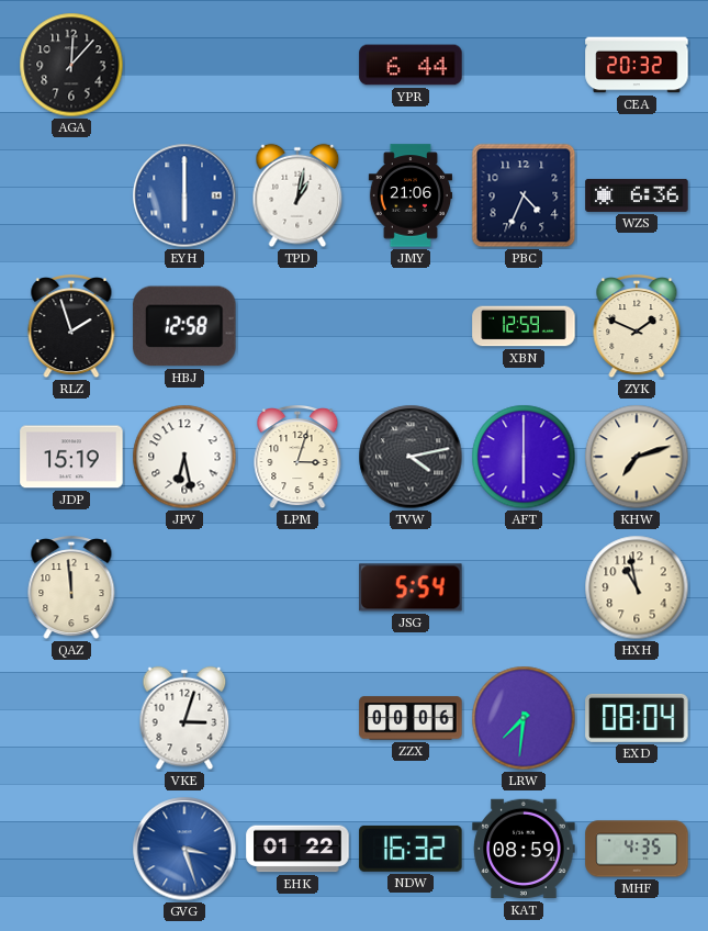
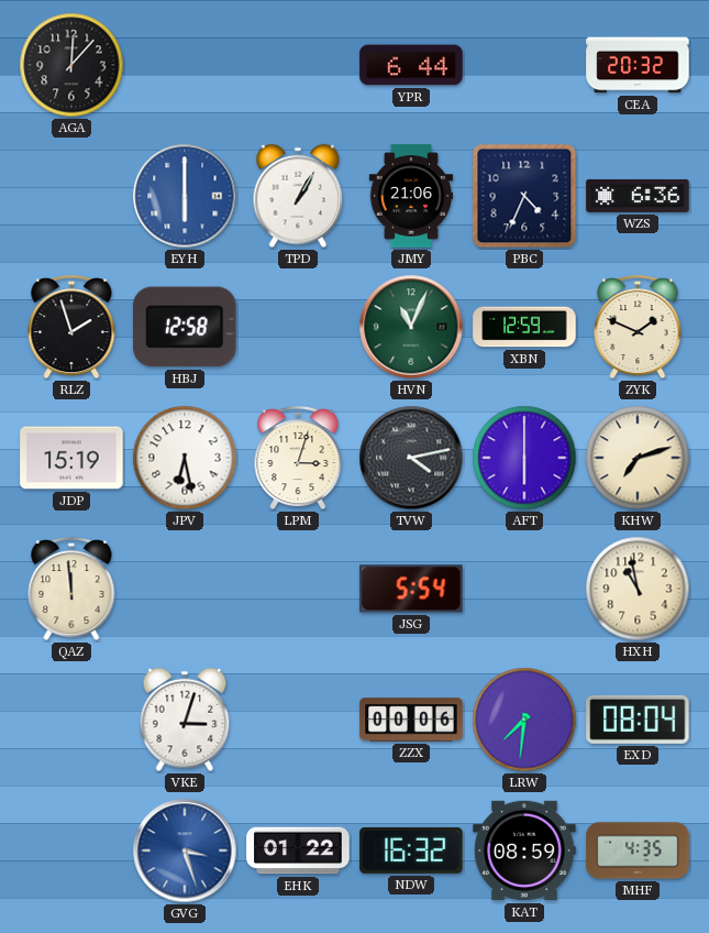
TPD: 1:02 -> 1:05 (298, 196)
HVN: none -> 11:04 (411, 327)
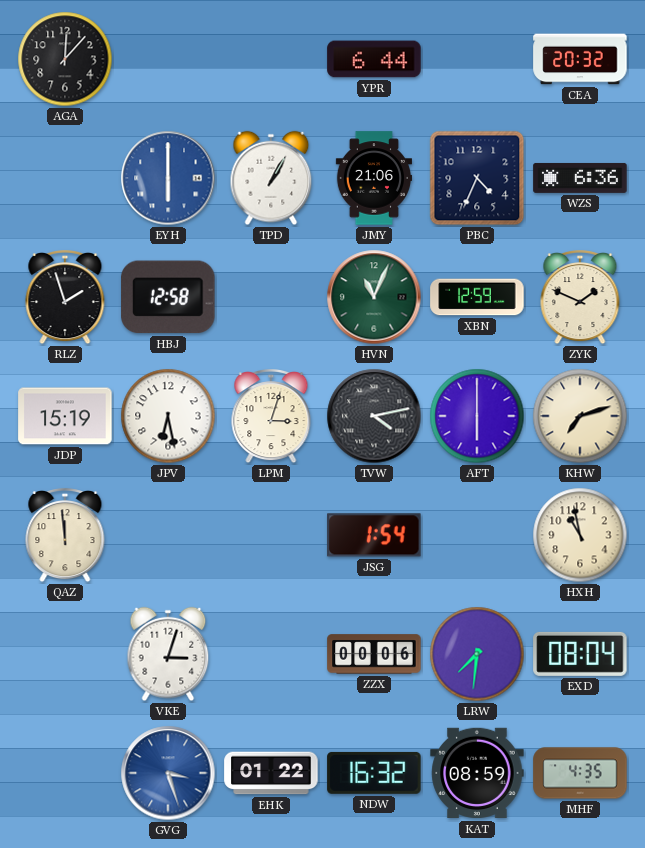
JSG: 5:54 -> 1:54 (374, 535)
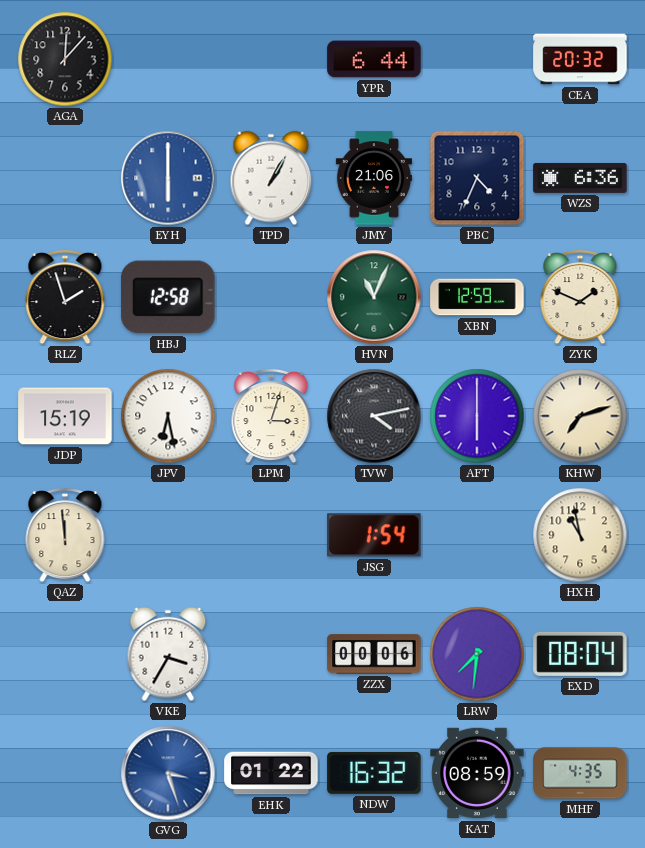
VKE: 3:03 -> 3:35 (168, 654)
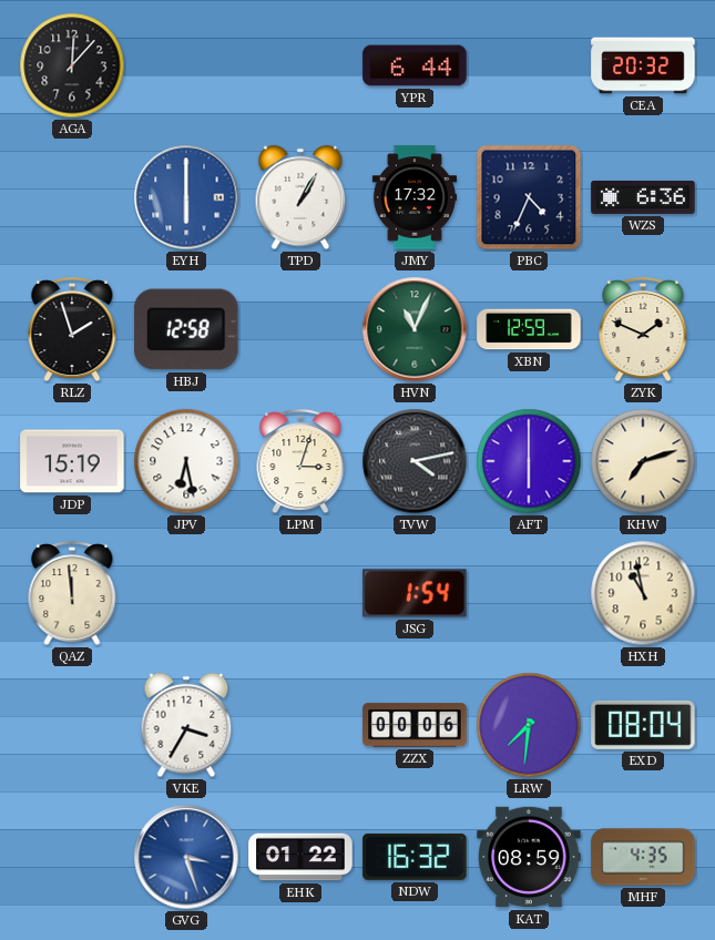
JMY: 21:06 -> 17:32 (413, 197)
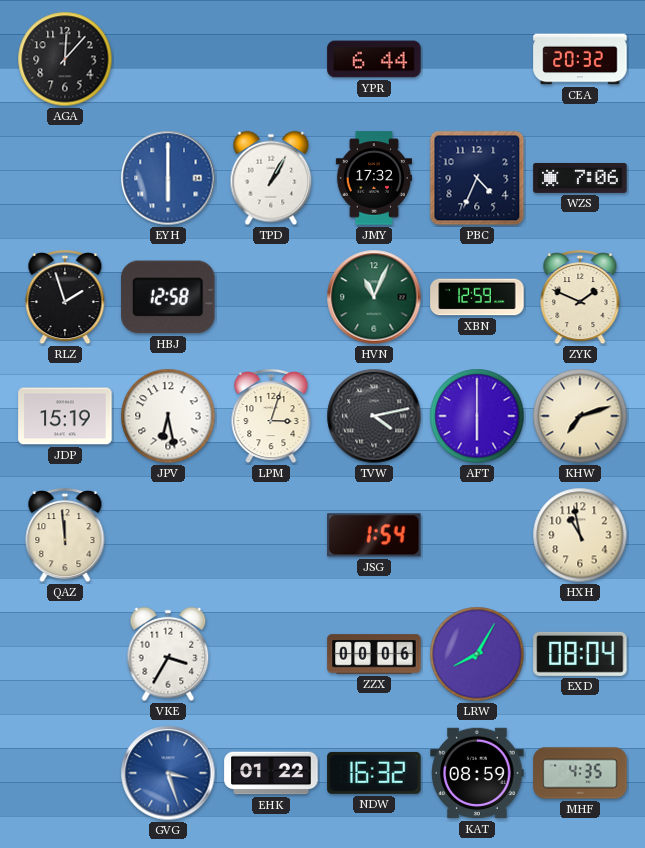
WZS: 6:36 -> 7:06 (580, 178)
LRW: 7:31 -> 8:05 (477, 654)
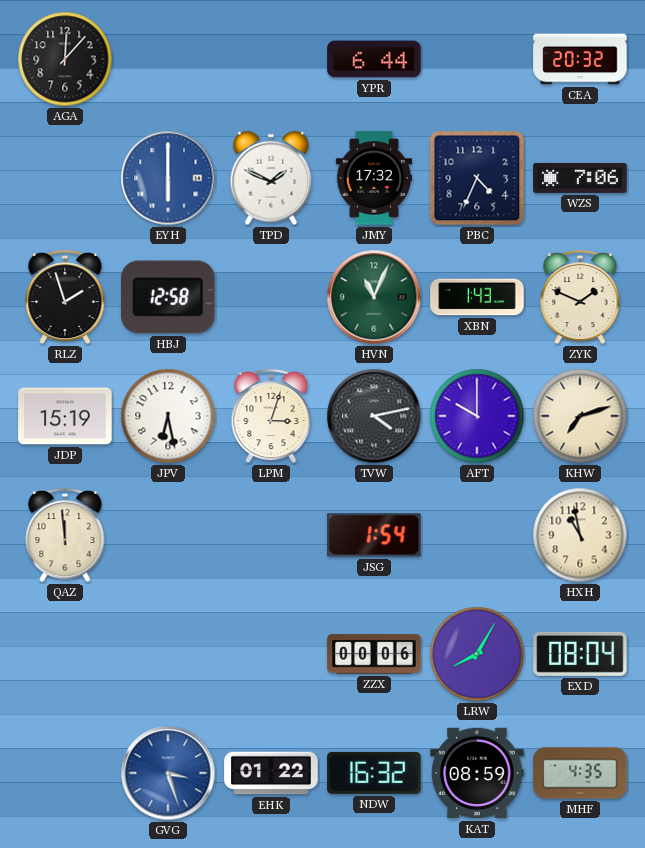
TPD: 1:05 -> 1:49 (271, 178)
XBN: 12:59 -> 1:43 (477, 297)
AFT: 6:00 -> 10:00 (477, 416)
VKE: 3:35 -> none (168, 654)
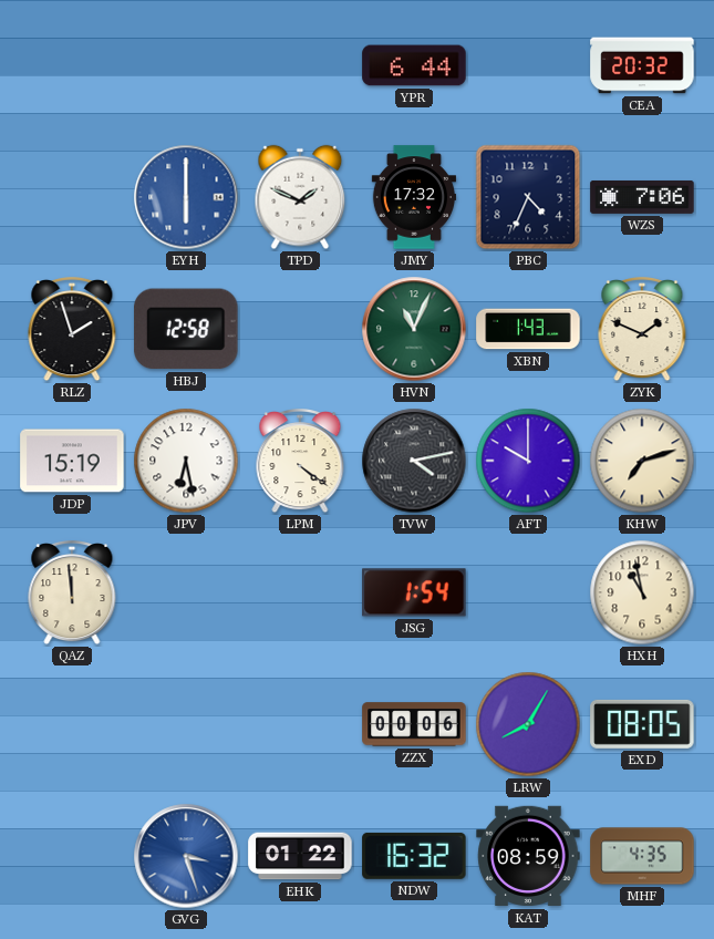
AGA: 12:07 -> none (65, 59)
LPM: 3:03 -> 4:21 (300, 462)
EXD: 08:04 -> 08:05 (642, 724)
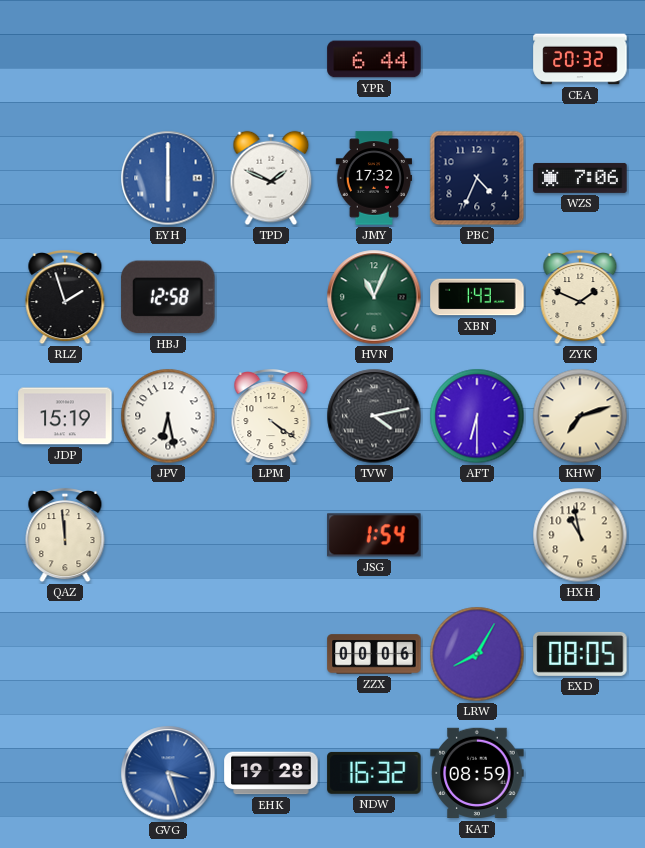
AFT: 10:00 -> 6:30 (477, 416)
EHK: 01:22 -> 19:28 (271, 773)
MHF: 4:35 -> none (642, 856)
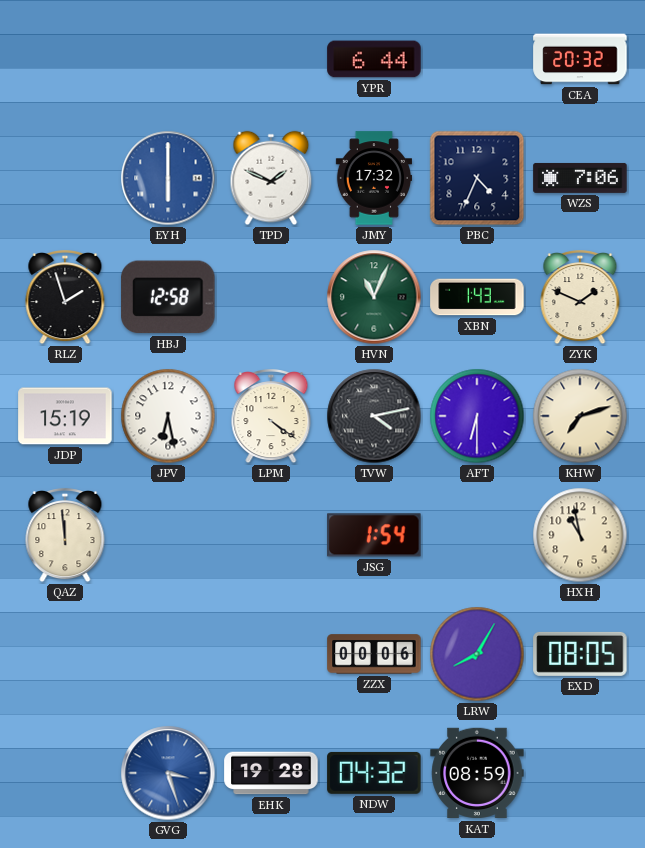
NDW: 16:32 -> 04:32 (374, 773)
